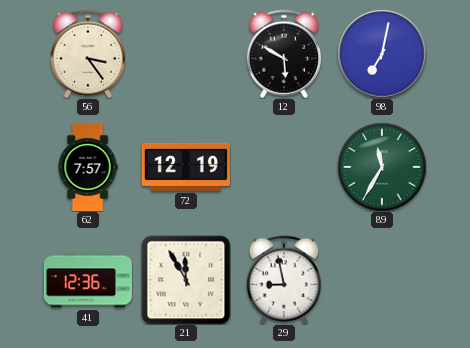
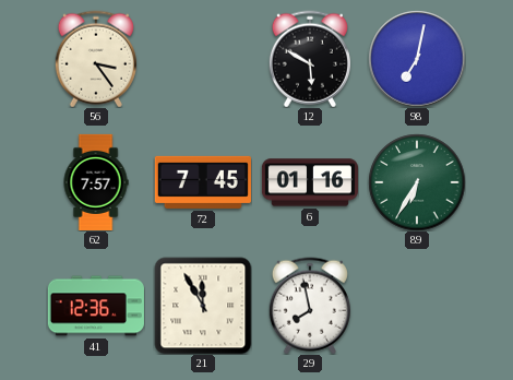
72: 12:19 -> 7:45 (203, 182)
6: none -> 01:16 (310, 182)
89: 11:35 -> 6:35 (417, 182)
29: 8:58 -> 7:58 (310, 306)
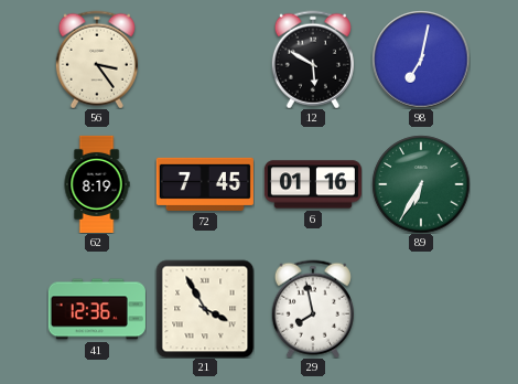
62: 7:57 -> 8:19 (97, 184)
21: 11:55 -> 3:55 (205, 309)
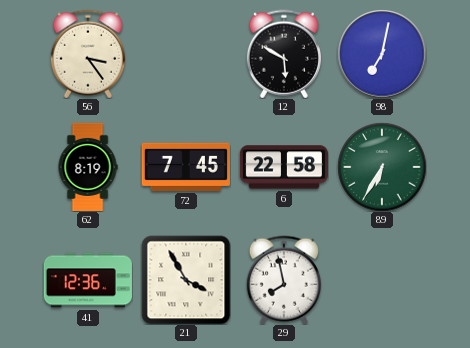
6: 01:16 -> 22:58 (284, 167)
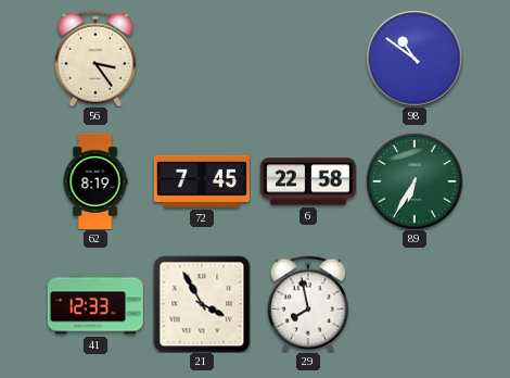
12: 5:50 -> none (284, 54)
98: 7:02 -> 10:51 (415, 59)
41: 12:36 -> 12:33 (95, 304)
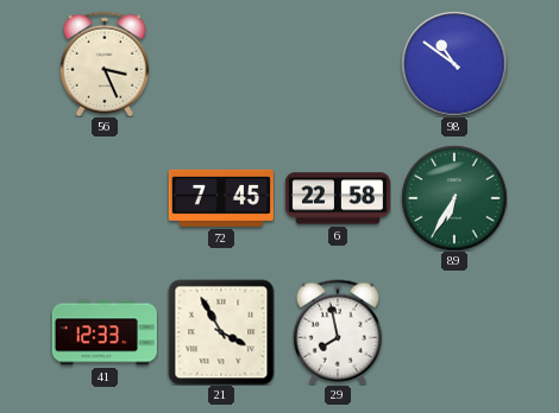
56: 3:24 -> 3:26 (105, 64)
62: 8:19 -> none (95, 181)
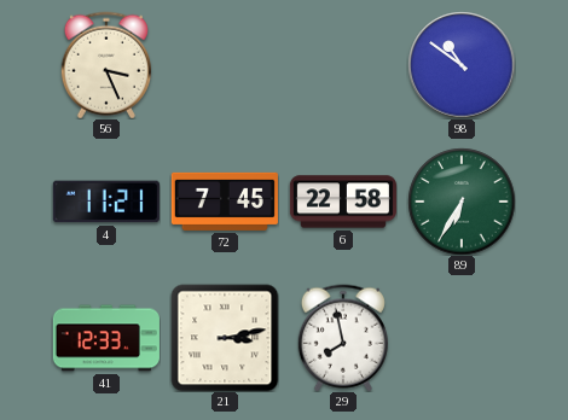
4: none -> 11:21 (106, 202)
21: 3:55 -> 3:13 (225, 338)
